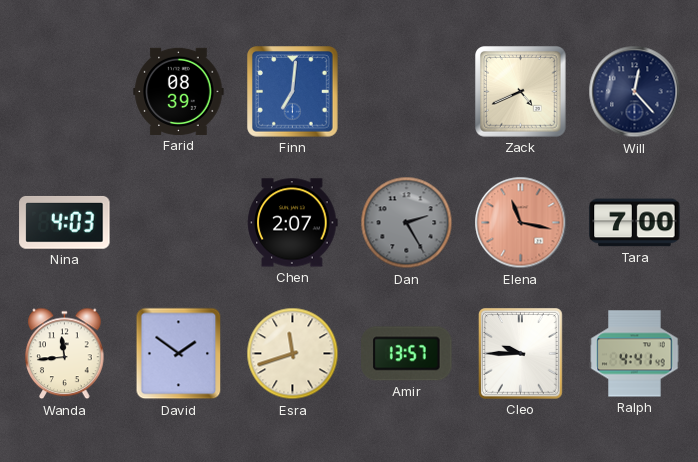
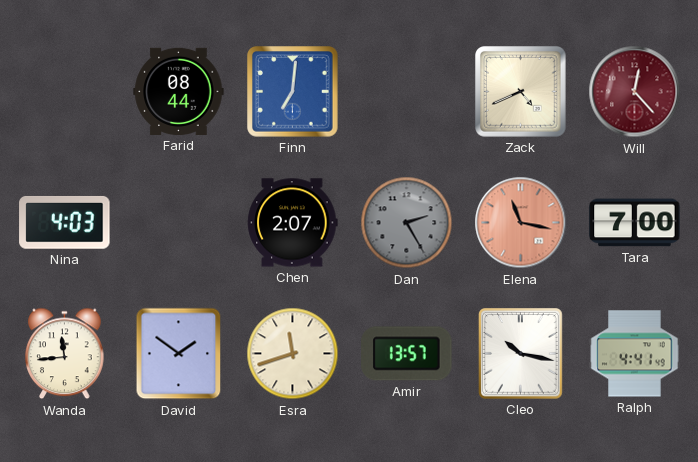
Farid: 08:39 -> 08:44 (179, 91)
Will dial: navy -> burgundy (635, 92)
Cleo: 9:45 -> 10:17 (521, 354)
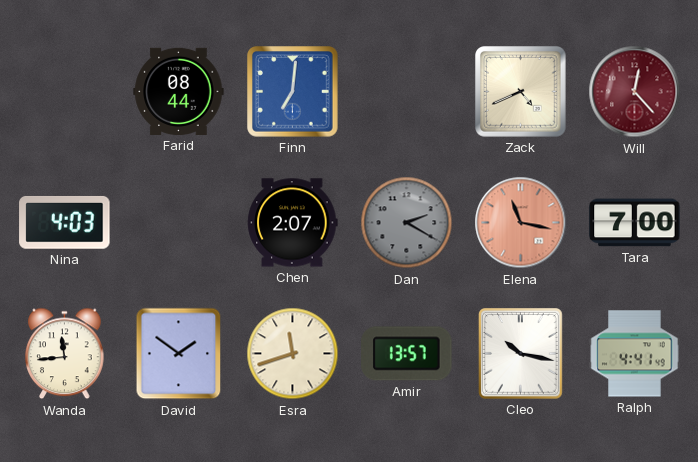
Dan: 2:25 -> 2:20 (407, 223)
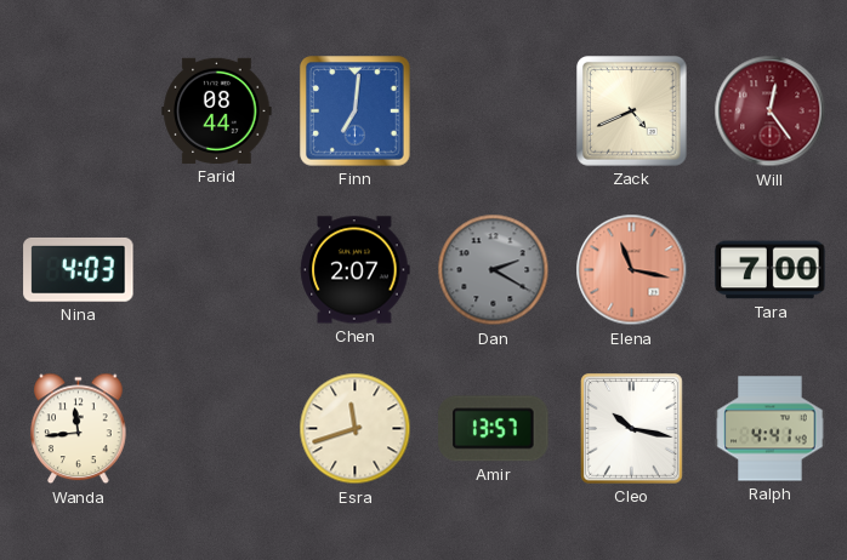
Will: 12:23 -> 12:24 (771, 112)
David: 1:51 -> none (179, 354)
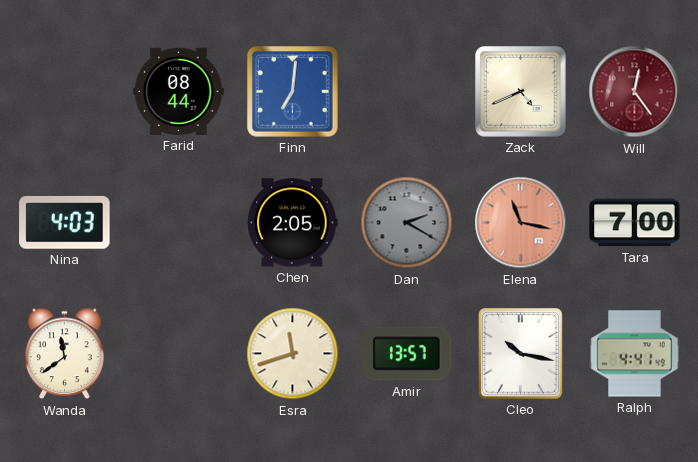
Chen: 2:07 -> 2:05 (293, 223)
Wanda: 11:44 -> 11:39 (65, 354)
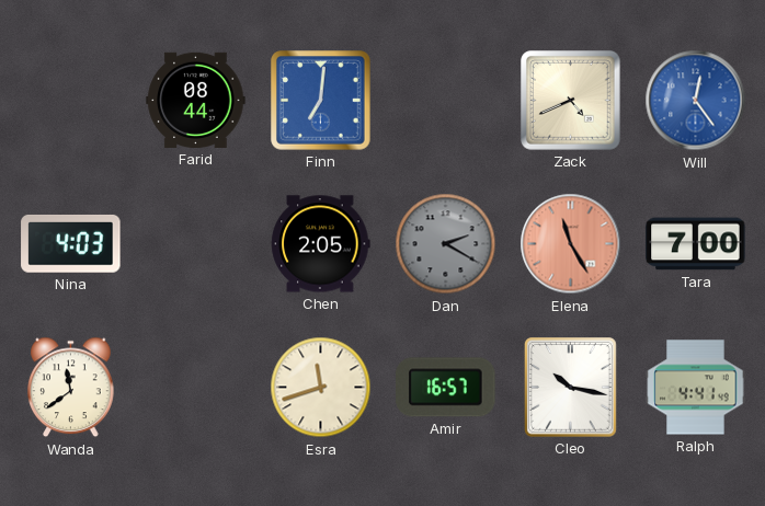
Will dial: burgundy -> blue (696, 101)
Elena: 11:17 -> 11:25 (571, 244)
Amir: 13:57 -> 16:57 (446, 388)
